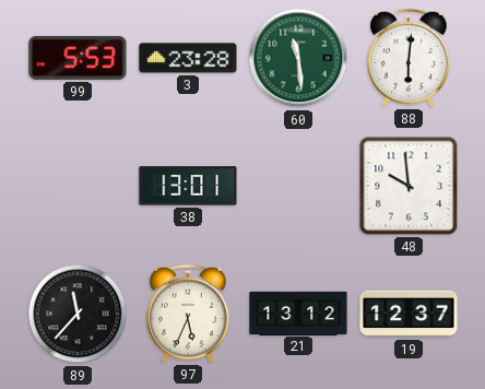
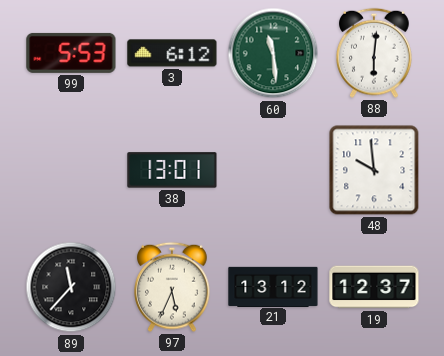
3: 23:28 -> 6:12 (172, 53)
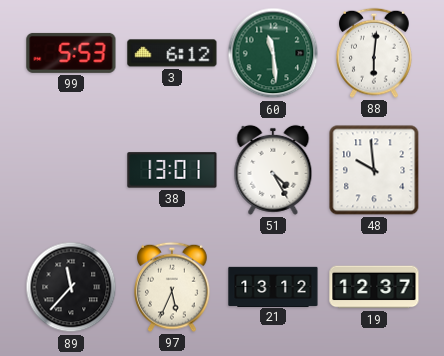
51: none -> 4:25 (273, 170)
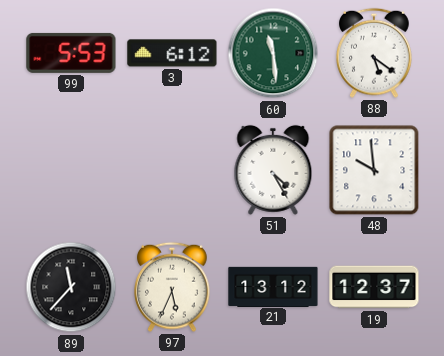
88: 6:01 -> 5:21 (375, 53)
38: 13:01 -> none (172, 170)
